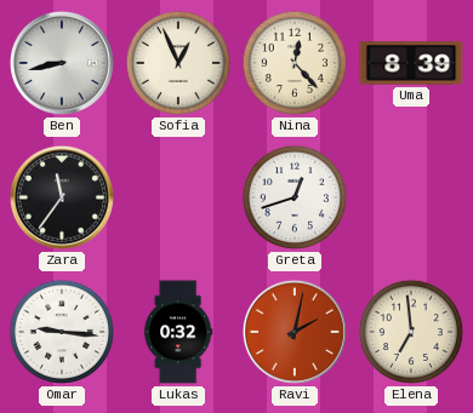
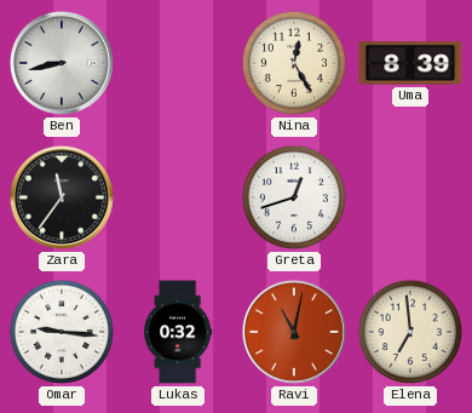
Sofia: 12:56 -> none (178, 63)
Nina: 12:23 -> 12:25 (294, 63)
Ravi: 2:02 -> 11:02 (294, 332)
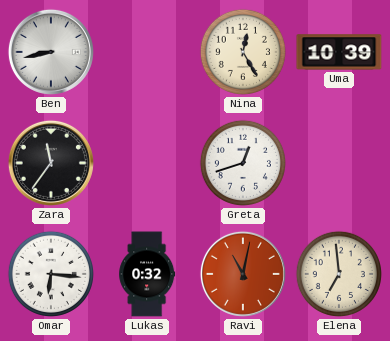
Uma: 8:39 -> 10:39 (339, 52)
Omar: 9:16 -> 6:16 (51, 274)
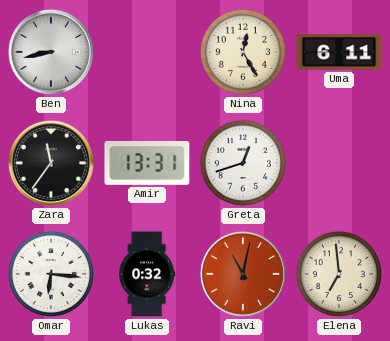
Uma: 10:39 -> 6:11 (339, 52)
Amir: none -> 13:31 (147, 164)
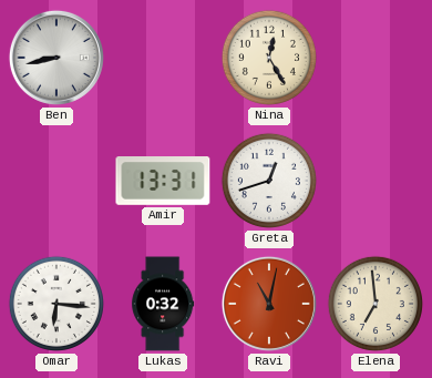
Uma: 6:11 -> none (339, 52)
Zara: 11:36 -> none (51, 163)
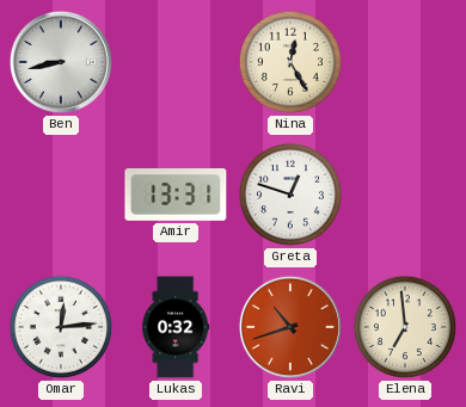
Greta: 12:42 -> 12:48 (290, 195)
Omar: 6:16 -> 12:14 (61, 327)
Ravi: 11:02 -> 10:42 (290, 327)
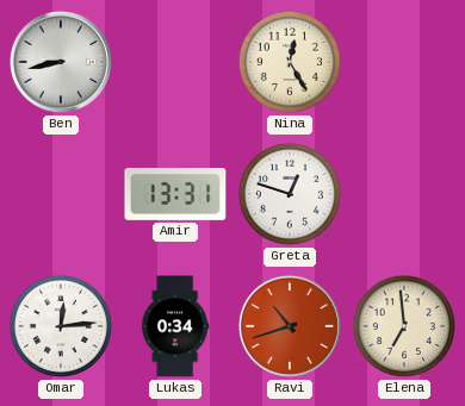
Lukas: 0:32 -> 0:34 (175, 326)
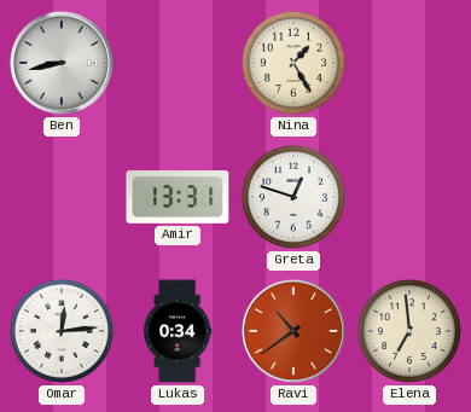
Nina: 12:25 -> 1:25 (293, 63)
Ravi: 10:42 -> 10:39 (293, 331)
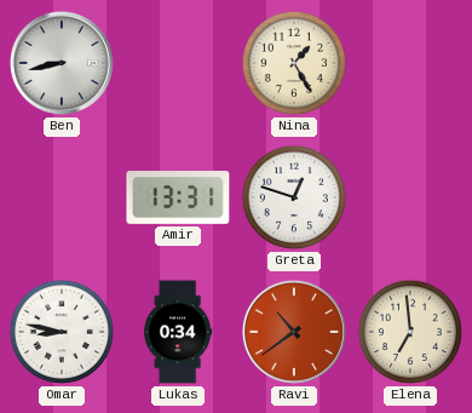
Omar: 12:14 -> 8:47 (62, 332)
